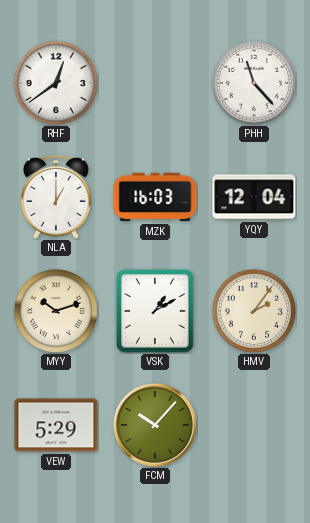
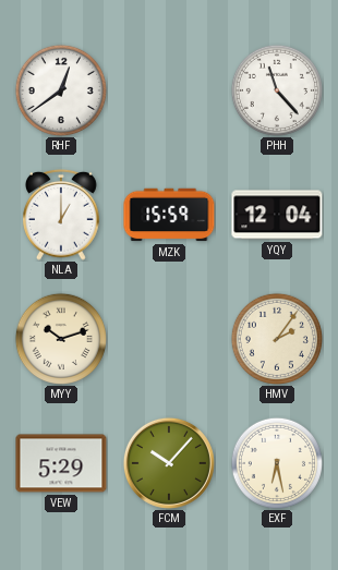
MZK: 16:03 -> 15:59 (169, 215)
VSK: 1:10 -> none (155, 311)
EXF: none -> 6:28 (277, 463)
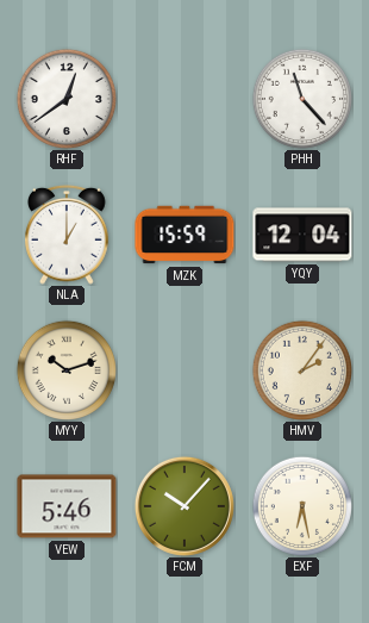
VEW: 5:29 -> 5:46 (67, 506)
